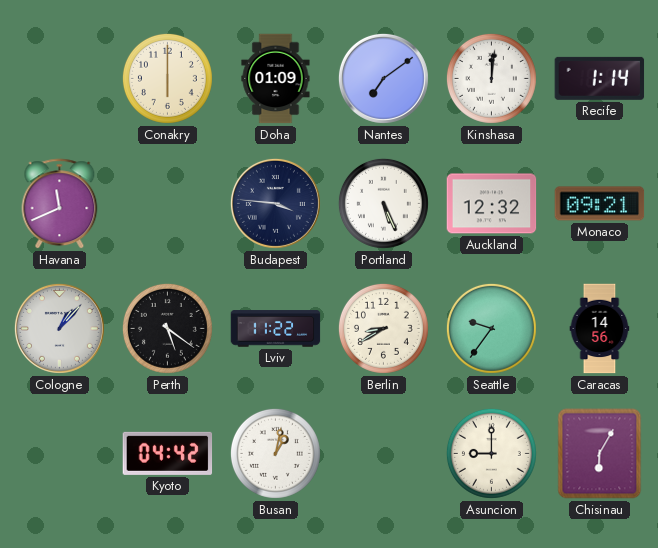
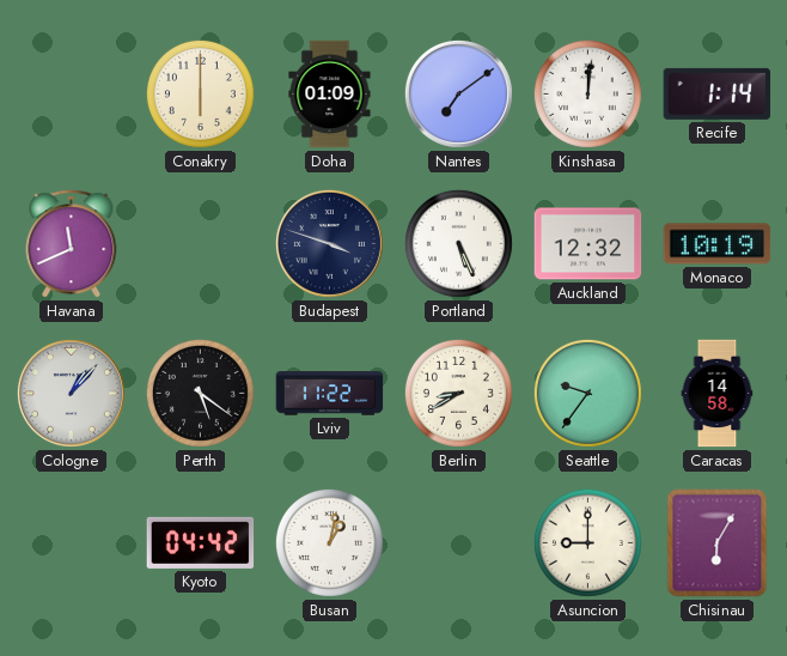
Budapest: 3:46 -> 3:48 (329, 243)
Monaco: 09:21 -> 10:19 (718, 244)
Caracas: 14:56 -> 14:58 (718, 394)
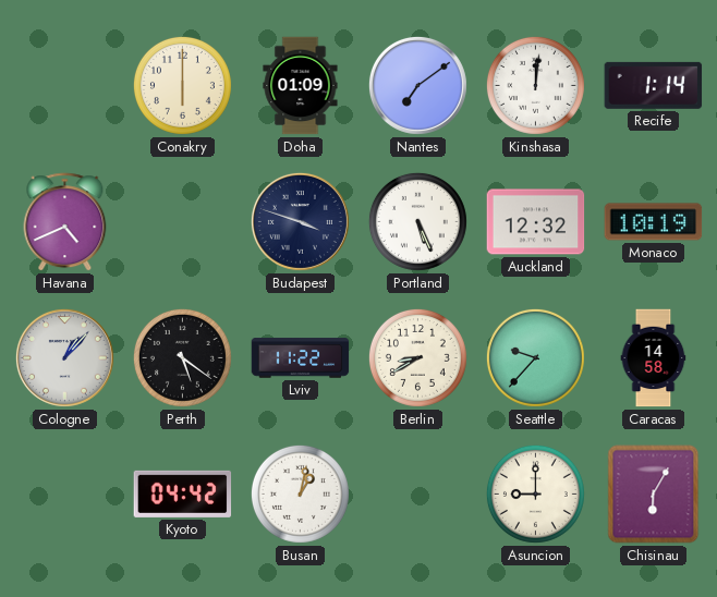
Havana: 11:41 -> 4:41 (65, 222)
Seattle: 9:36 -> 9:37 (535, 357)
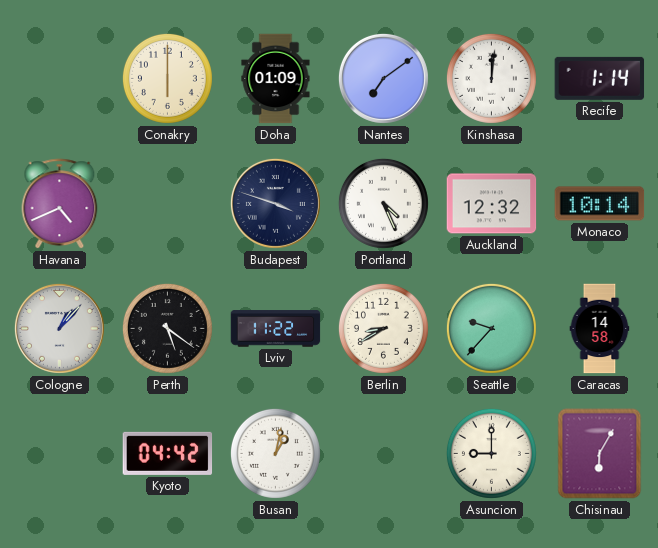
Portland: 5:26 -> 4:26 (383, 203)
Monaco: 10:19 -> 10:14 (600, 204)
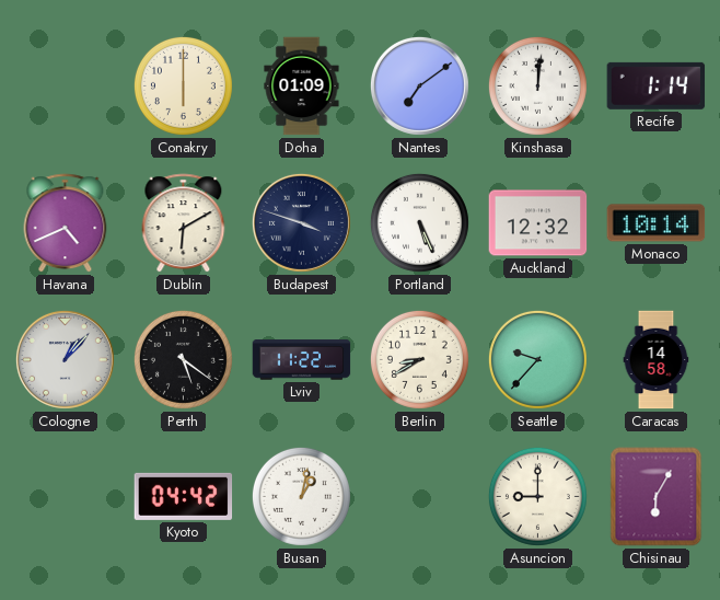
Dublin: none -> 6:10 (184, 223)
Portland: 4:26 -> 5:26 (419, 222)
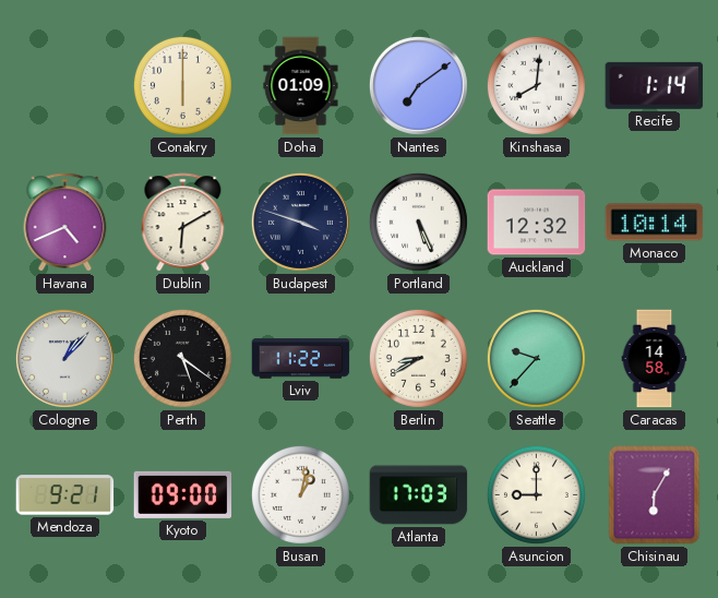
Kinshasa: 12:01 -> 8:01 (536, 85)
Mendoza: none -> 9:21 (65, 495)
Kyoto: 04:42 -> 09:00 (183, 494)
Atlanta: none -> 17:03 (419, 495)
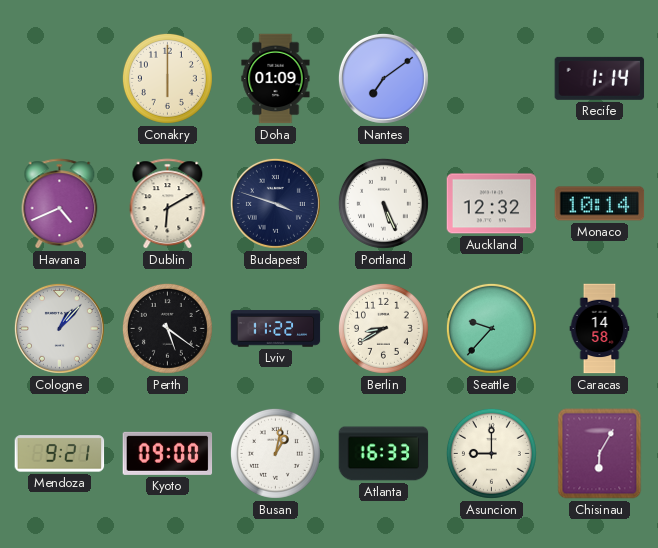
Kinshasa: 8:01 -> none (536, 85)
Atlanta: 17:03 -> 16:33 (384, 454)
